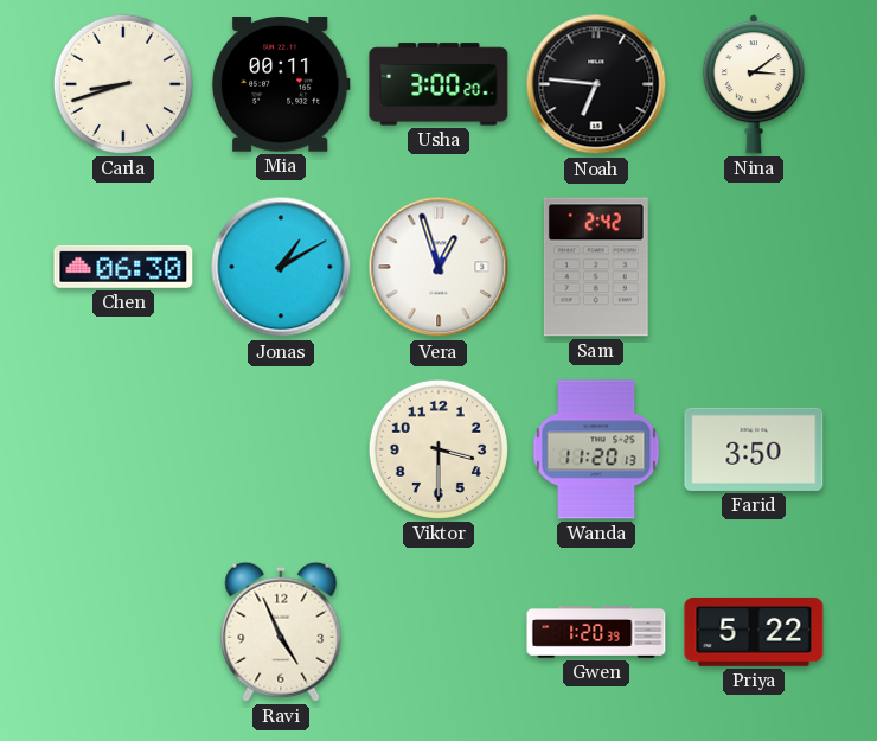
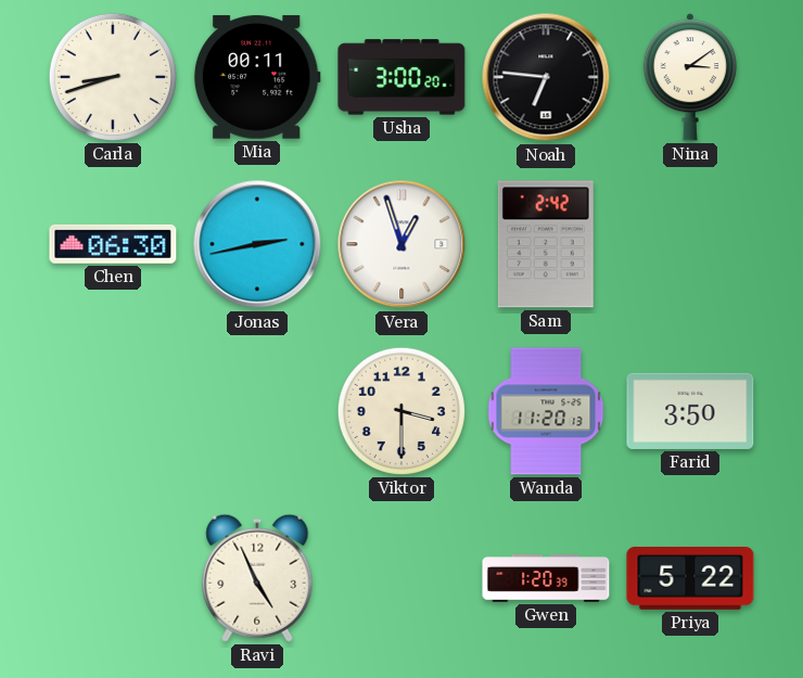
Jonas: 1:10 -> 2:43 (257, 244)
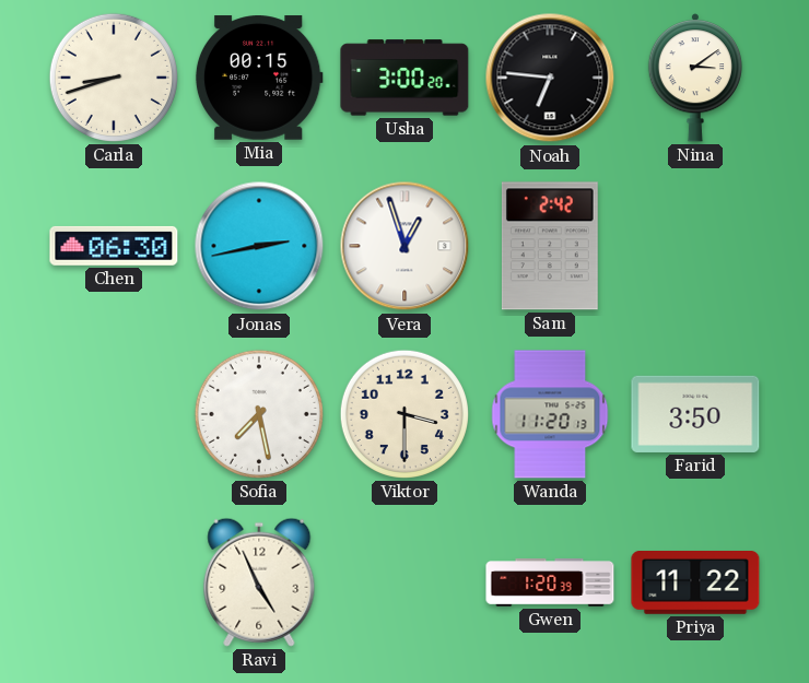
Mia: 00:11 -> 00:15 (259, 78)
Sofia: none -> 7:28 (259, 414)
Priya: 5:22 -> 11:22 (695, 584)
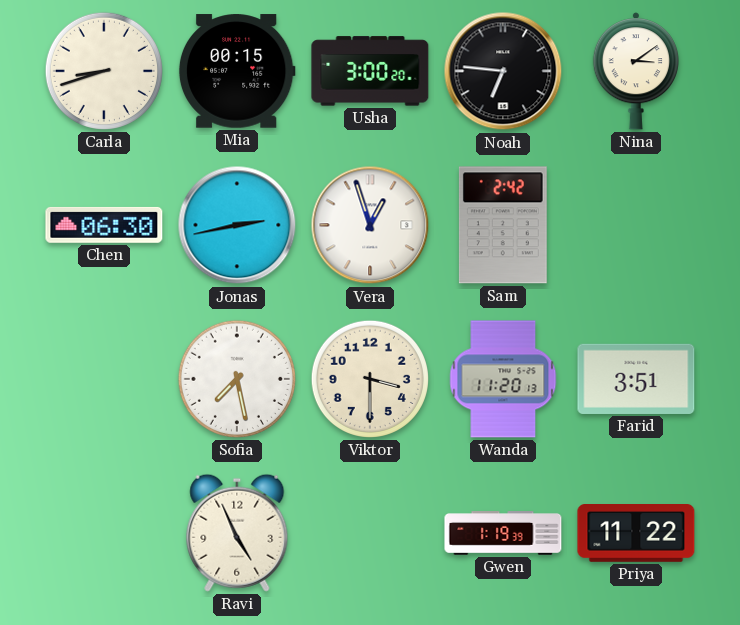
Farid: 3:50 -> 3:51 (636, 379)
Gwen: 1:20 -> 1:19 (503, 533)
